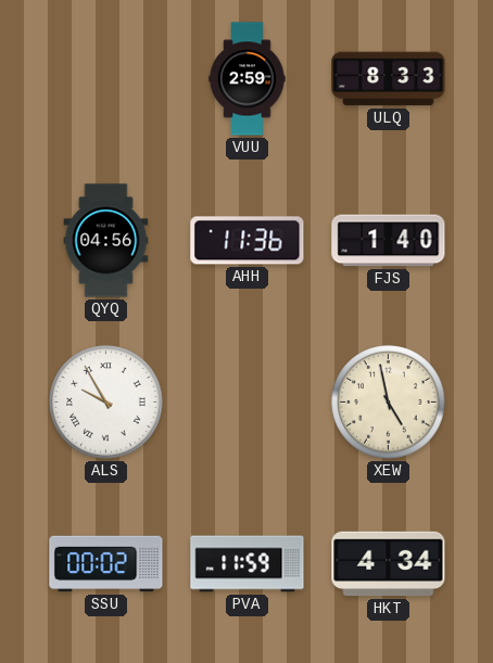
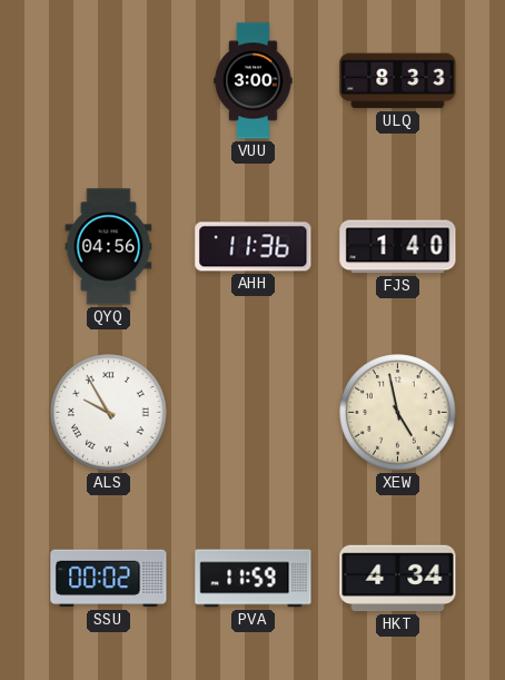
VUU: 2:59 -> 3:00 (254, 81)
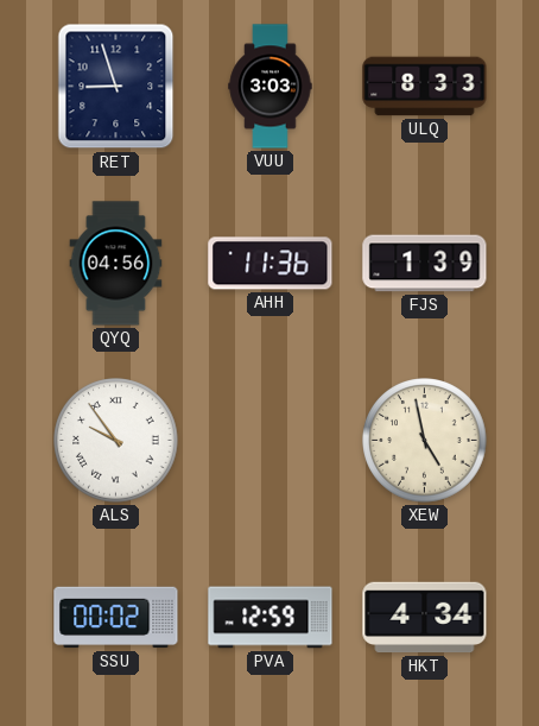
RET: none -> 8:57 (116, 87)
VUU: 3:00 -> 3:03 (271, 87)
FJS: 1:40 -> 1:39 (425, 264)
ALS: 9:55 -> 9:54 (116, 441)
PVA: 11:59 -> 12:59 (271, 618)
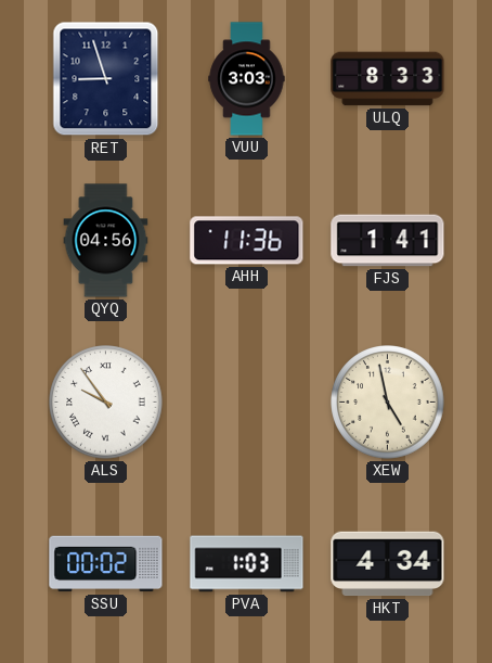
FJS: 1:39 -> 1:41 (388, 241)
PVA: 12:59 -> 1:03 (247, 564)
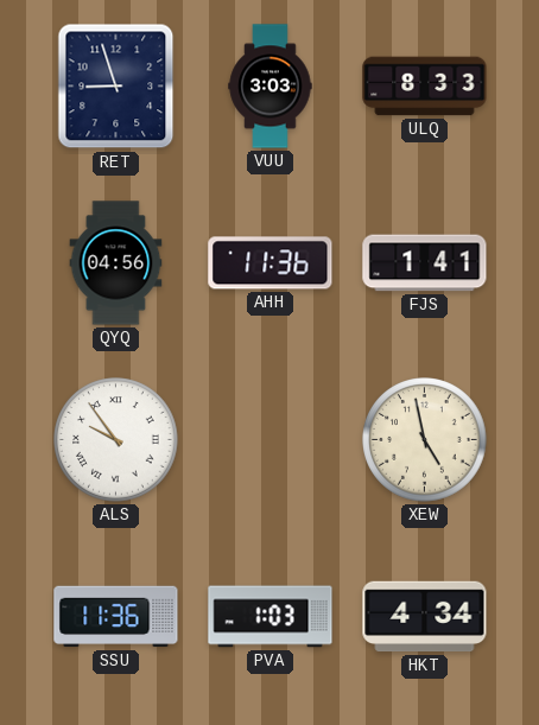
SSU: 00:02 -> 11:36 (116, 617)
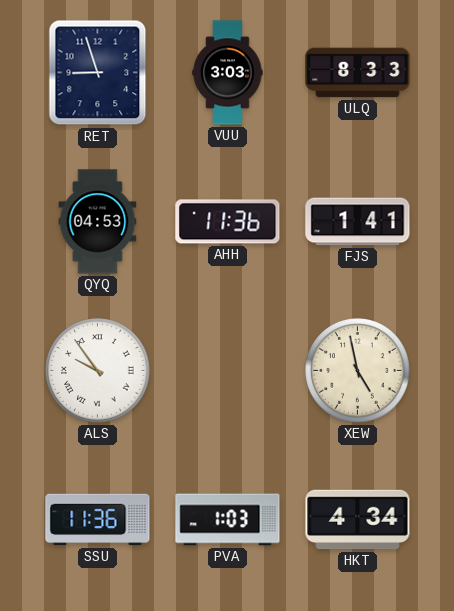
QYQ: 04:56 -> 04:53 (98, 222)
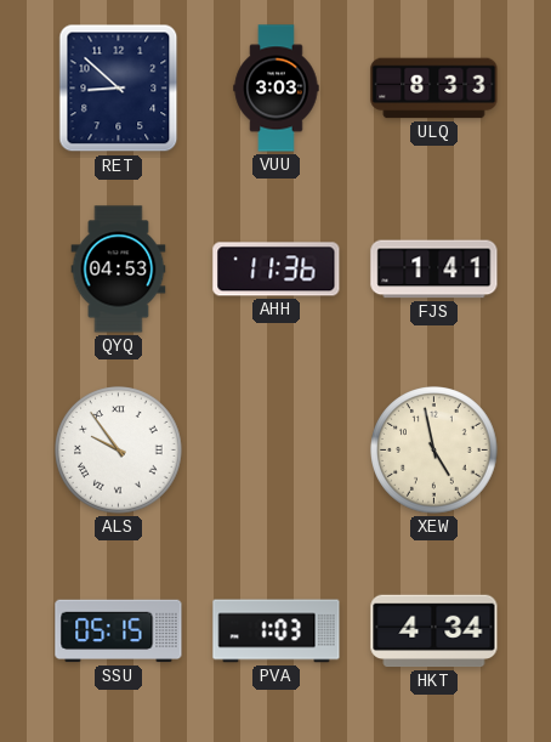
RET: 8:57 -> 8:52 (119, 89)
SSU: 11:36 -> 05:15 (119, 631)
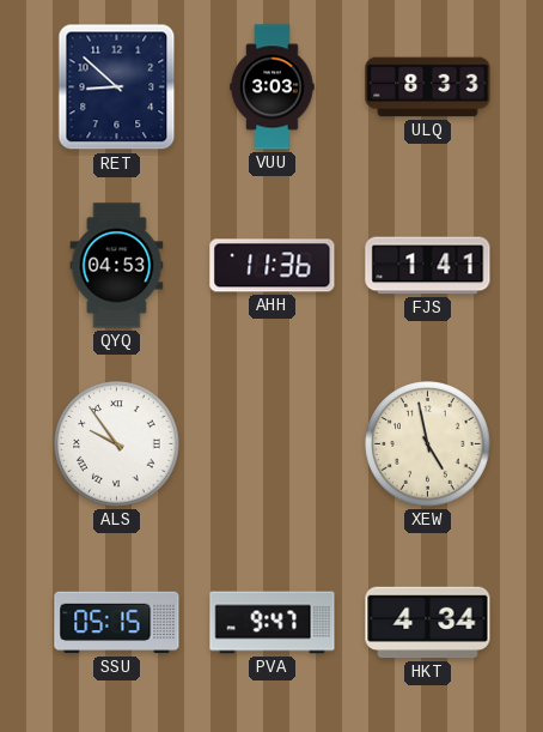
PVA: 1:03 -> 9:47 (273, 623)
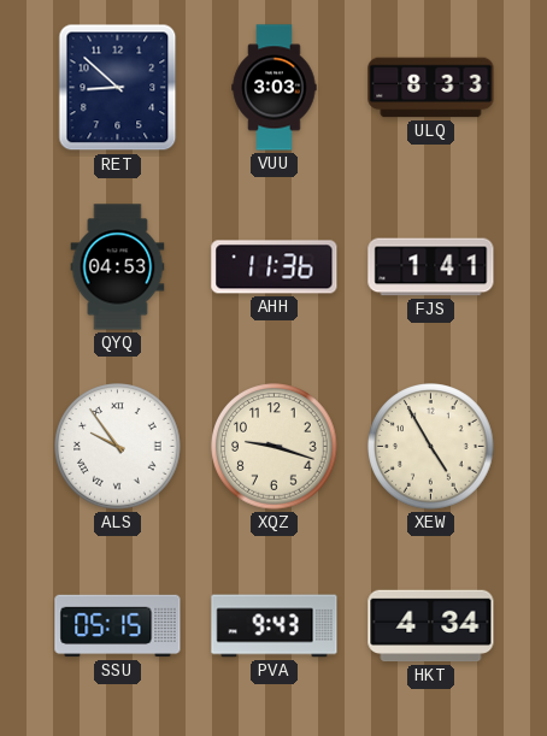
XQZ: none -> 9:18 (275, 447)
XEW: 4:58 -> 4:55 (431, 447)
PVA: 9:47 -> 9:43 (275, 626)
